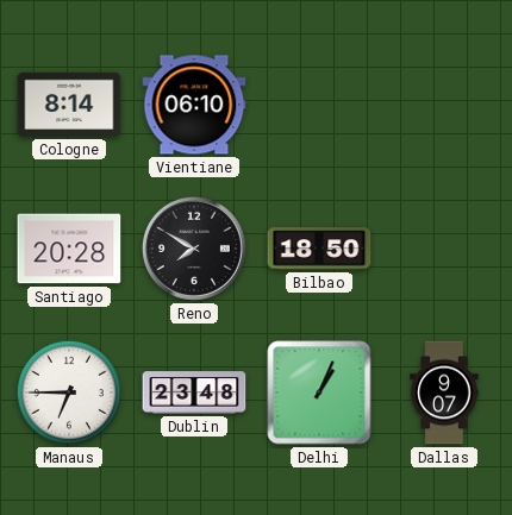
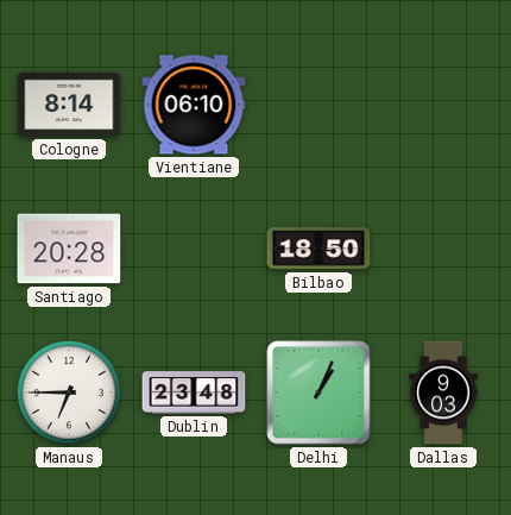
Reno: 7:50 -> none (194, 249)
Dallas: 9:07 -> 9:03 (443, 392)
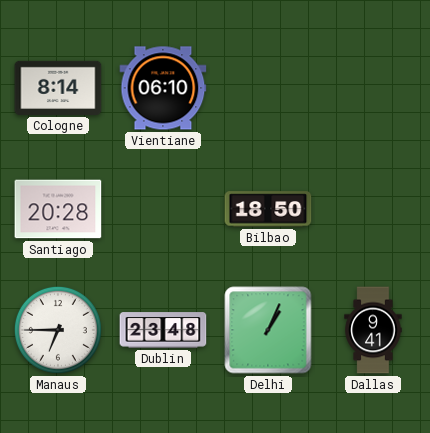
Dallas: 9:03 -> 9:41 (373, 330)
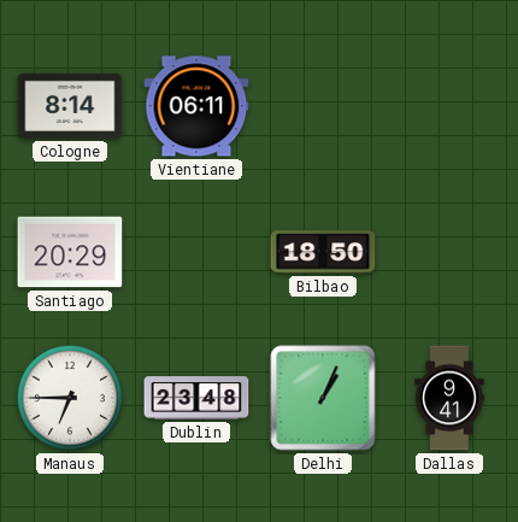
Vientiane: 06:10 -> 06:11 (196, 106)
Santiago: 20:28 -> 20:29 (70, 252)
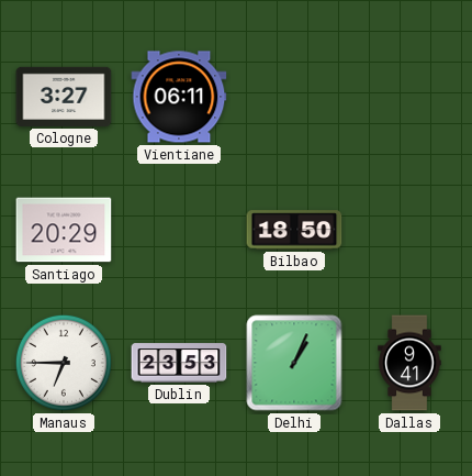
Cologne: 8:14 -> 3:27 (64, 97)
Dublin: 23:48 -> 23:53 (179, 363)
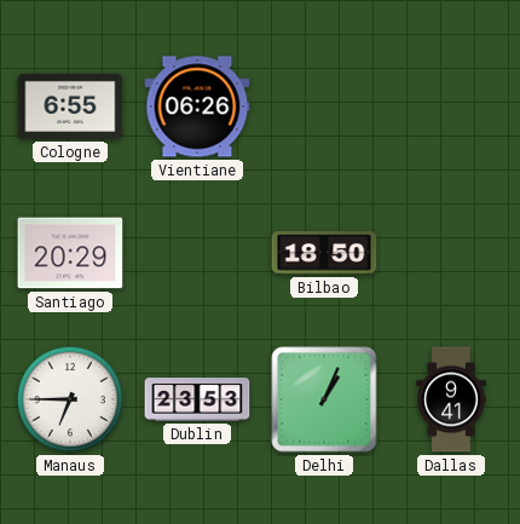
Cologne: 3:27 -> 6:55 (70, 106)
Vientiane: 06:11 -> 06:26 (197, 106)
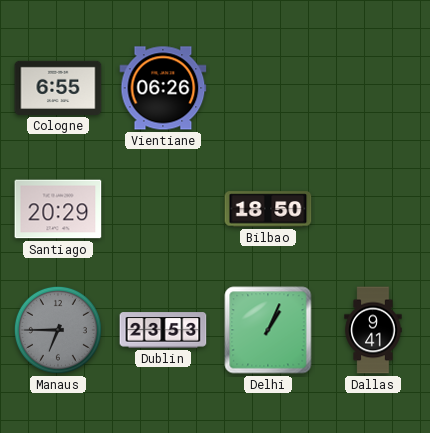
Manaus dial: white -> grey (58, 330)
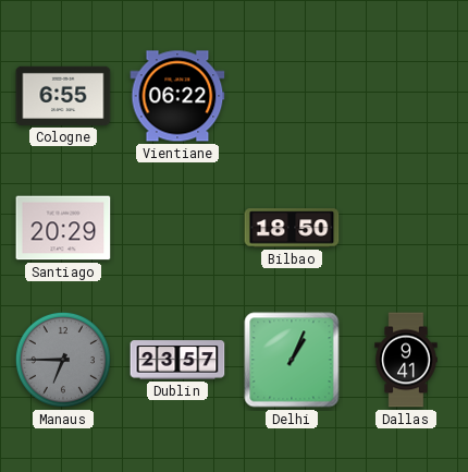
Vientiane: 06:26 -> 06:22 (177, 96)
Dublin: 23:53 -> 23:57 (177, 360)
